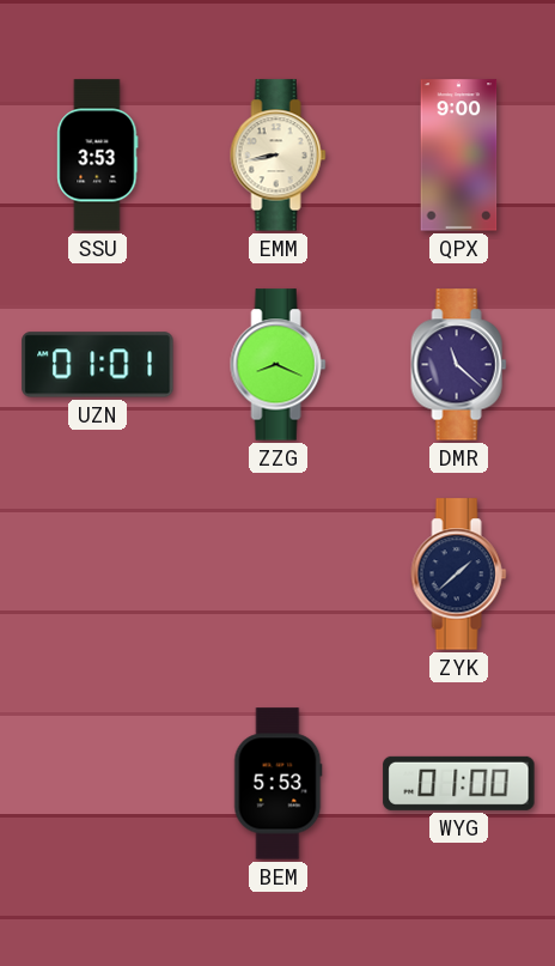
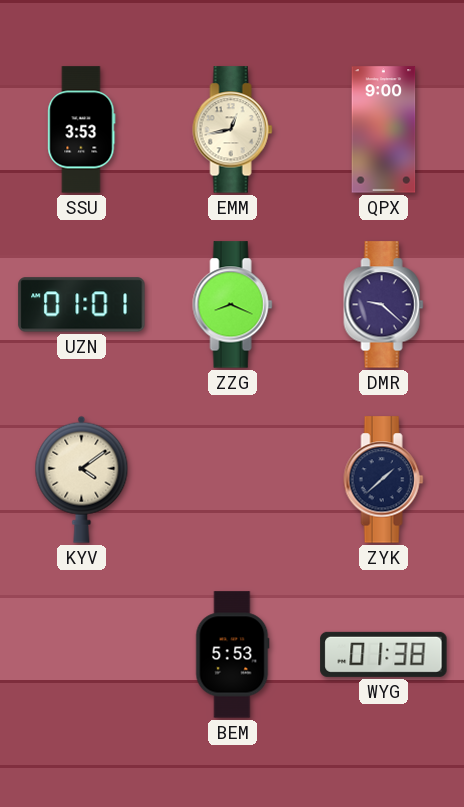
EMM: 8:43 -> 12:43 (233, 130)
DMR: 11:22 -> 9:22 (384, 305)
KYV: none -> 4:09 (82, 479)
WYG: 01:00 -> 01:38 (384, 654)
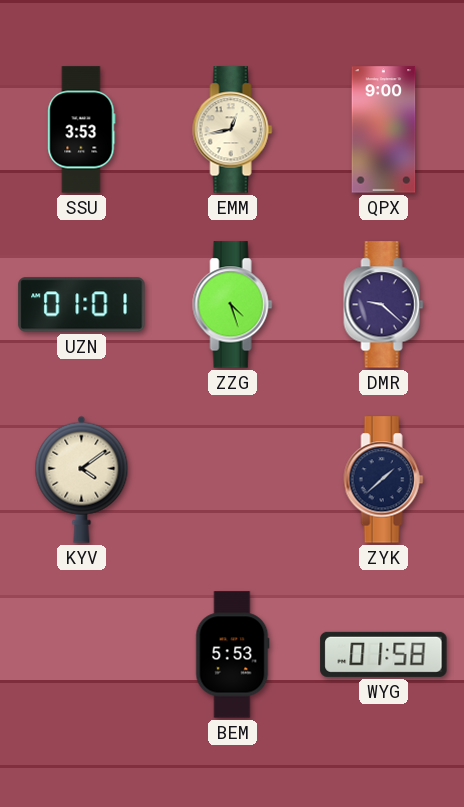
ZZG: 8:19 -> 4:27 (233, 305)
WYG: 01:38 -> 01:58 (384, 654)
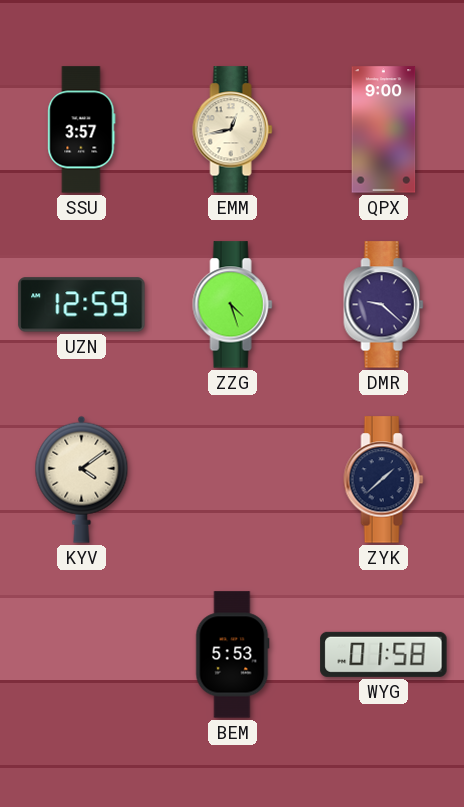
SSU: 3:53 -> 3:57 (82, 130)
UZN: 01:01 -> 12:59 (82, 305)
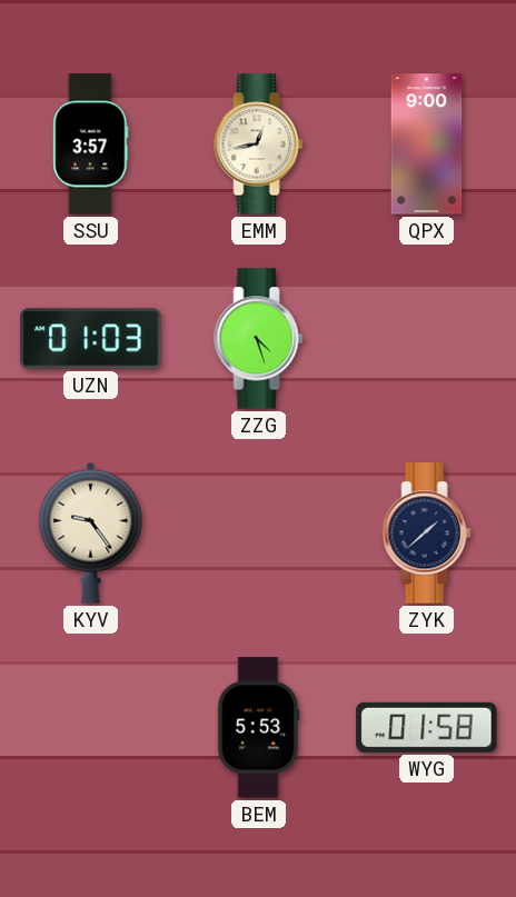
UZN: 12:59 -> 01:03 (91, 339)
DMR: 9:22 -> none (384, 305)
KYV: 4:09 -> 9:24 (91, 532)
